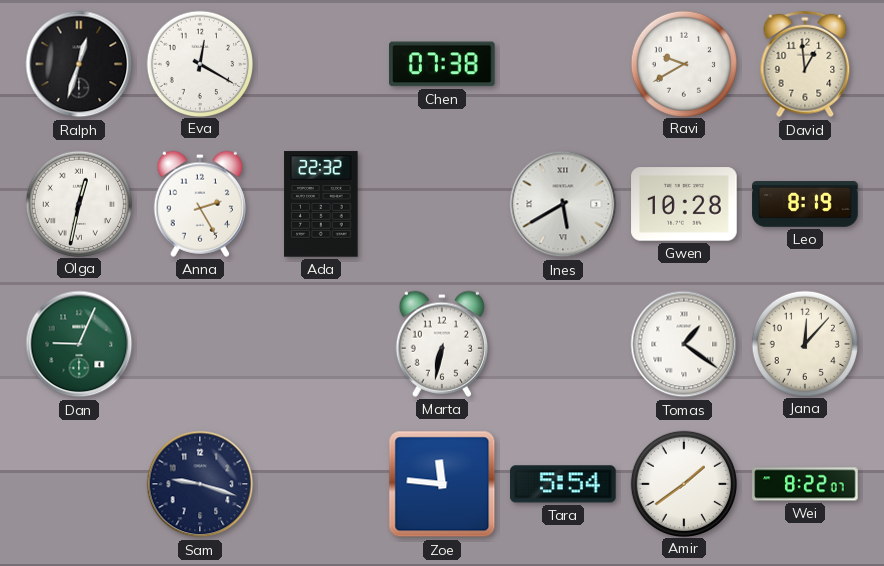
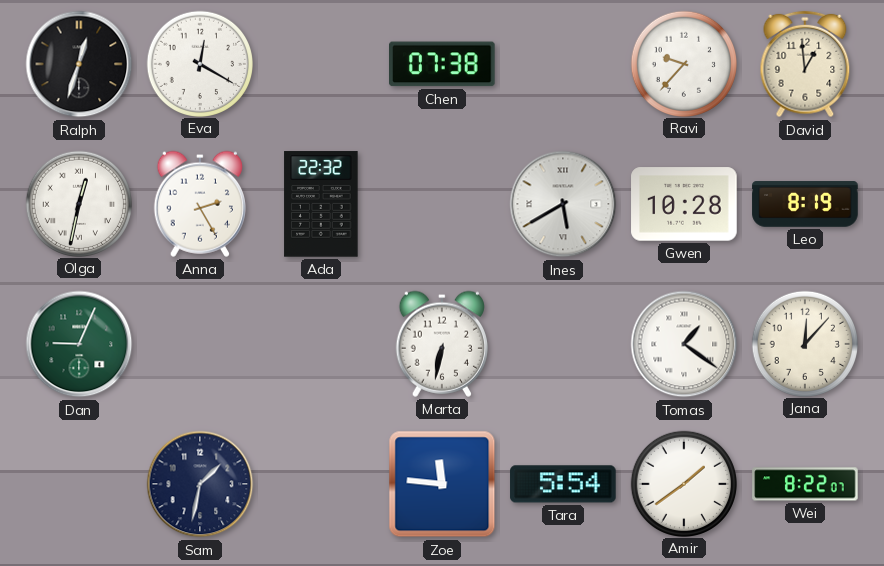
Ravi: 9:40 -> 9:37 (683, 63)
Sam: 9:18 -> 1:32 (200, 484)
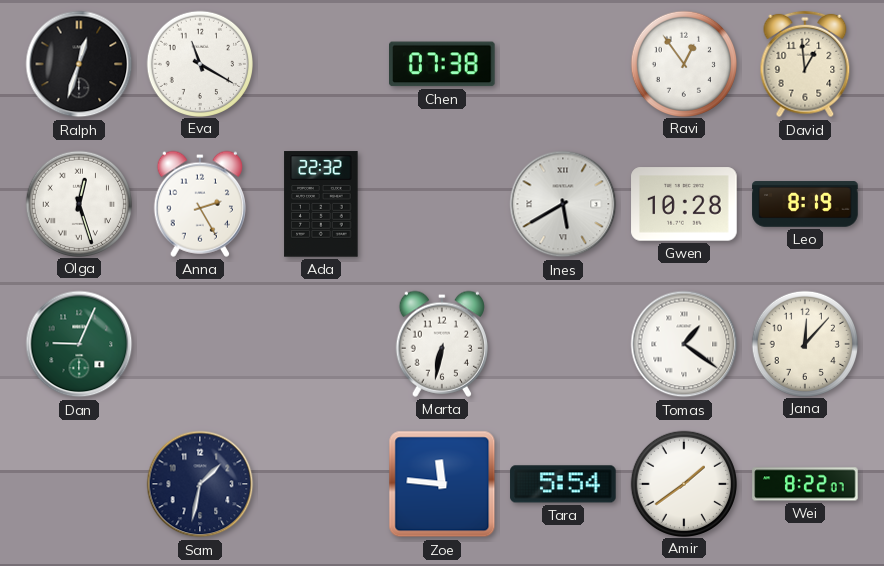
Eva: 12:20 -> 11:20 (199, 63)
Ravi: 9:37 -> 12:54 (683, 63)
Olga: 12:32 -> 12:27 (78, 203)
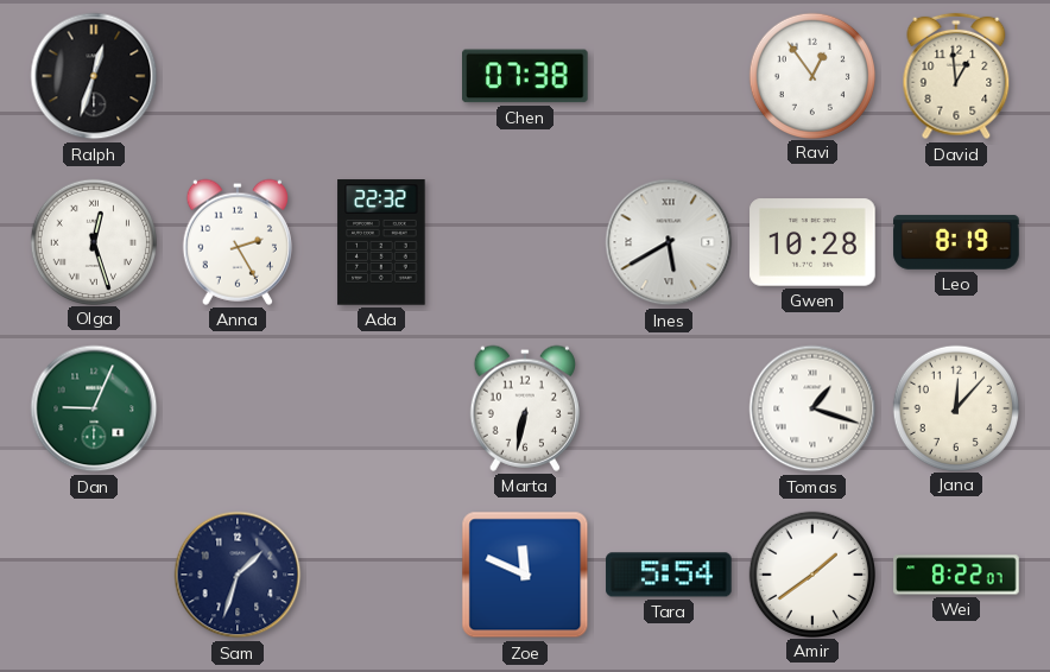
Eva: 11:20 -> none (199, 63)
Tomas: 1:21 -> 1:18 (812, 408)
Sam: 1:32 -> 1:33 (238, 575)
Zoe: 11:46 -> 11:49 (525, 575)
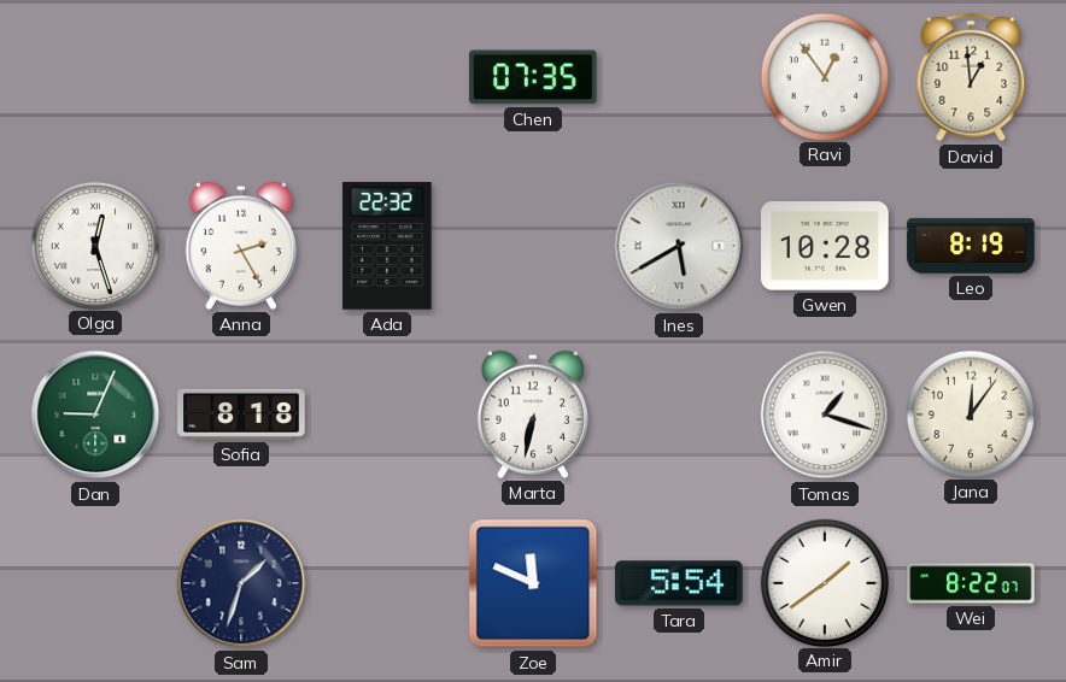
Ralph: 12:33 -> none (94, 76)
Chen: 07:38 -> 07:35 (534, 77)
Sofia: none -> 8:18 (241, 415)
Jana: 12:07 -> 12:06 (970, 413)
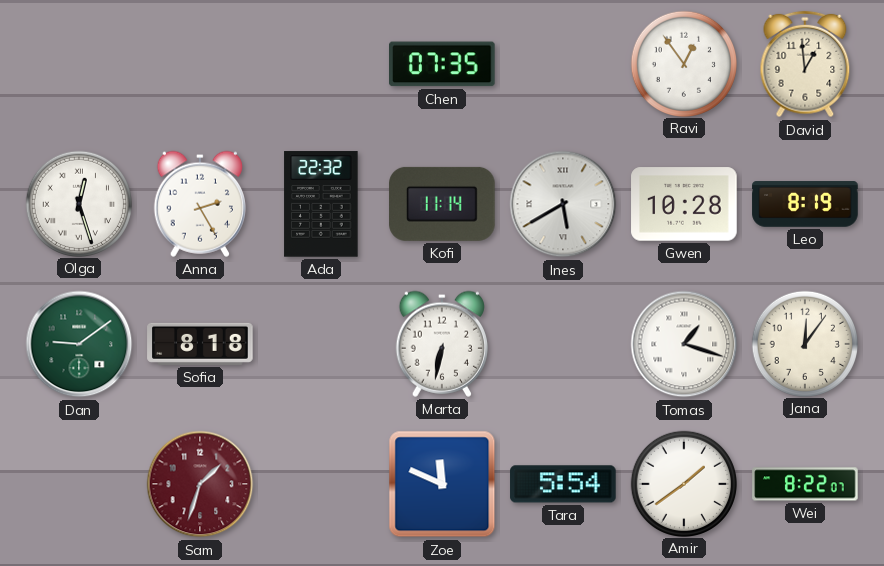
Kofi: none -> 11:14 (442, 204)
Dan: 9:04 -> 9:09 (79, 344)
Sam dial: navy -> burgundy (200, 484)
